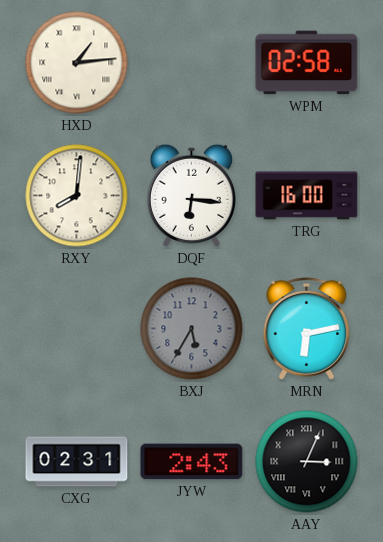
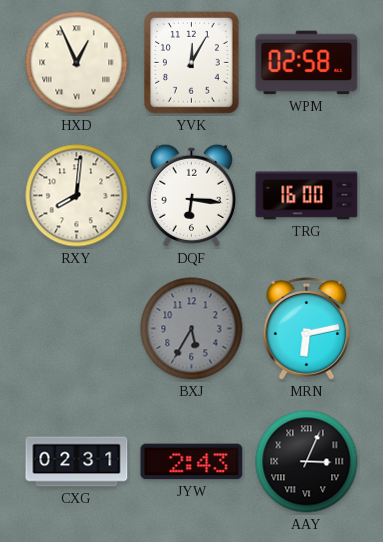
HXD: 1:14 -> 12:56 (77, 63)
YVK: none -> 12:05 (192, 63)
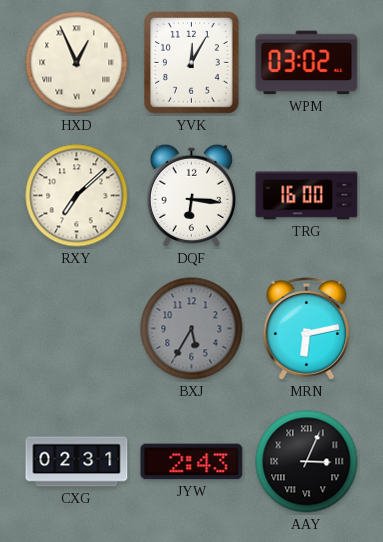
WPM: 02:58 -> 03:02 (307, 63)
RXY: 8:01 -> 7:08 (77, 196)
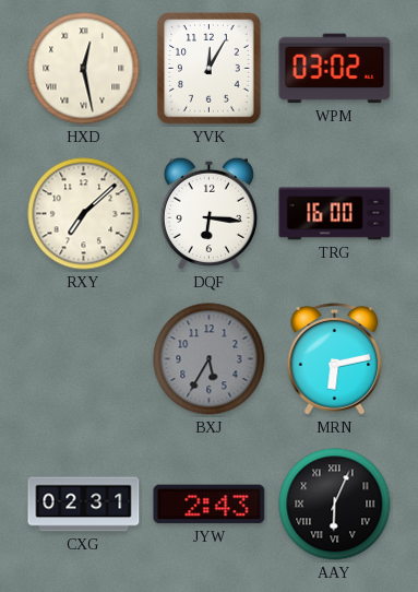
HXD: 12:56 -> 12:28 (84, 69)
AAY: 3:04 -> 6:04 (335, 505)
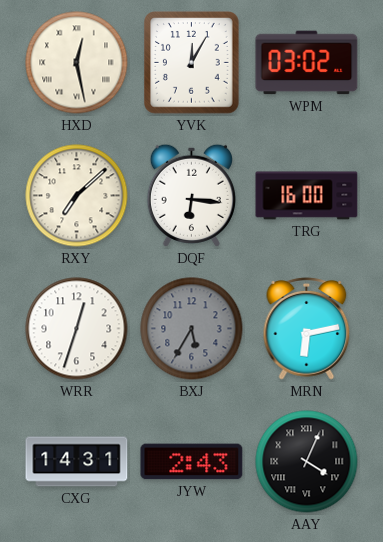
WRR: none -> 12:33 (77, 329)
CXG: 02:31 -> 14:31 (77, 462)
AAY: 6:04 -> 4:04 (307, 462)
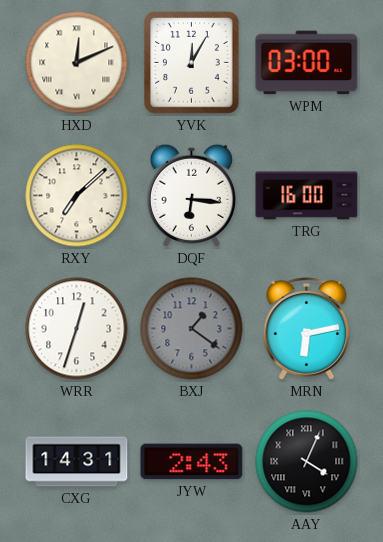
HXD: 12:28 -> 12:11 (77, 63)
WPM: 03:02 -> 03:00 (307, 63)
BXJ: 5:35 -> 1:21 (192, 329)
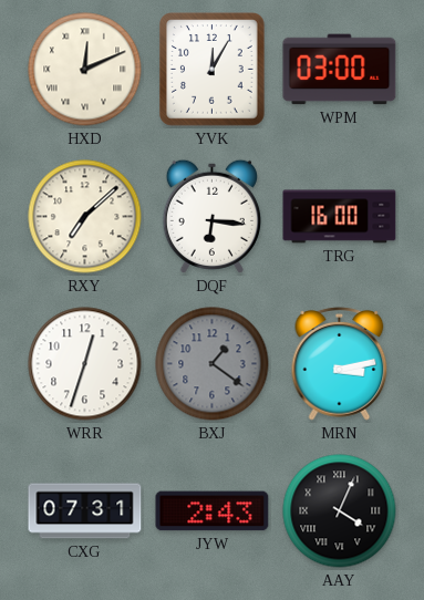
MRN: 6:13 -> 3:13 (340, 364)
CXG: 14:31 -> 07:31 (85, 511)
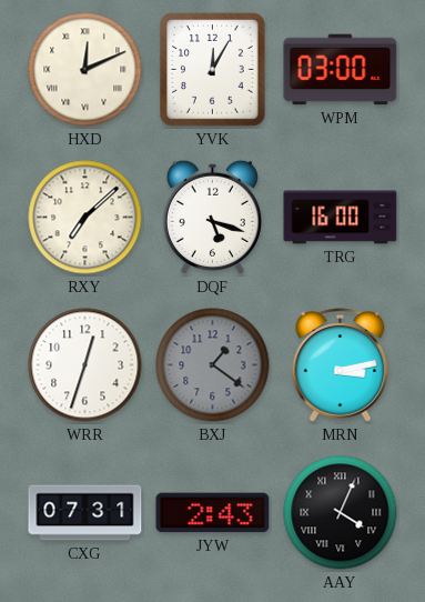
DQF: 6:16 -> 5:18 (212, 217)
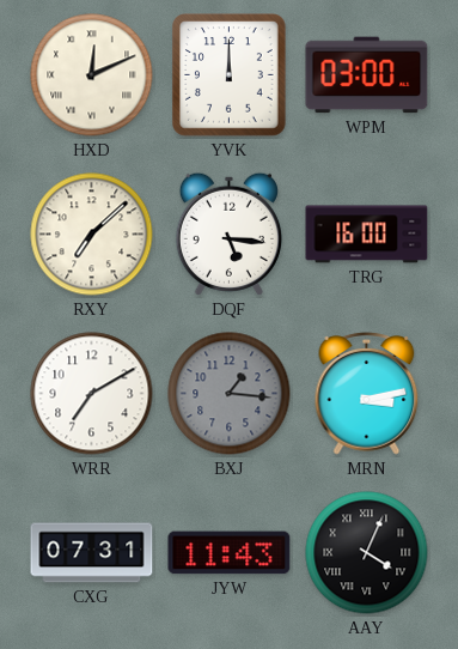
YVK: 12:05 -> 12:00 (230, 75)
DQF: 5:18 -> 5:16 (228, 233)
WRR: 12:33 -> 7:10 (92, 394)
BXJ: 1:21 -> 1:16 (230, 394)
JYW: 2:43 -> 11:43 (230, 553)
